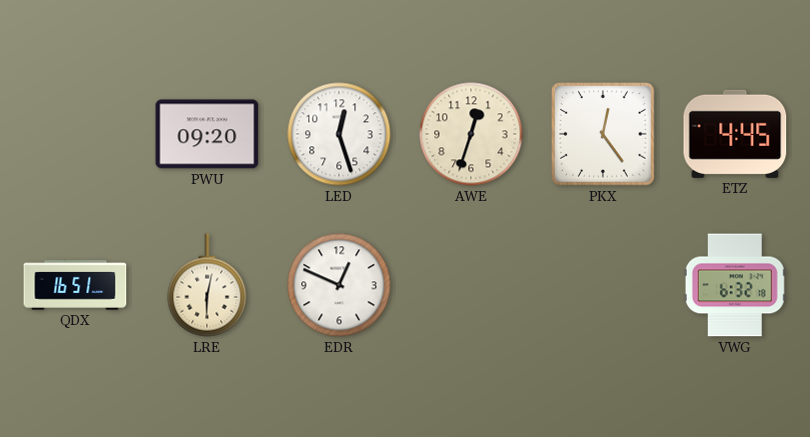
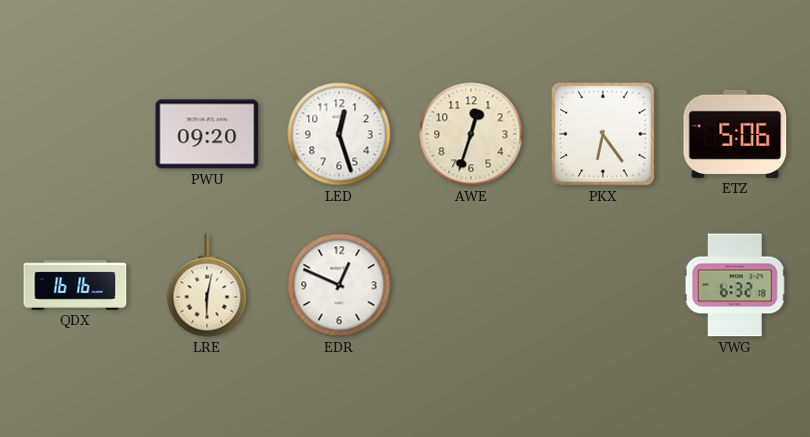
PKX: 12:24 -> 6:24 (604, 135)
ETZ: 4:45 -> 5:06 (735, 134)
QDX: 16:51 -> 16:16 (75, 285)
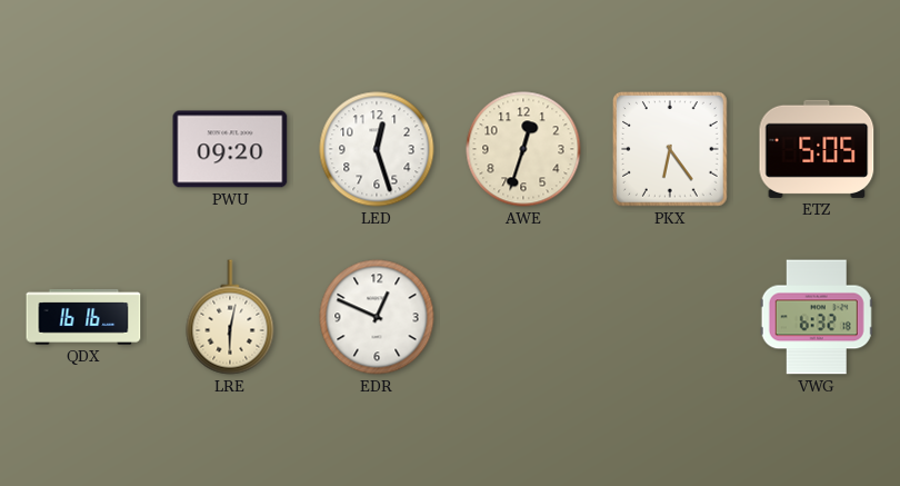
ETZ: 5:06 -> 5:05 (817, 149)
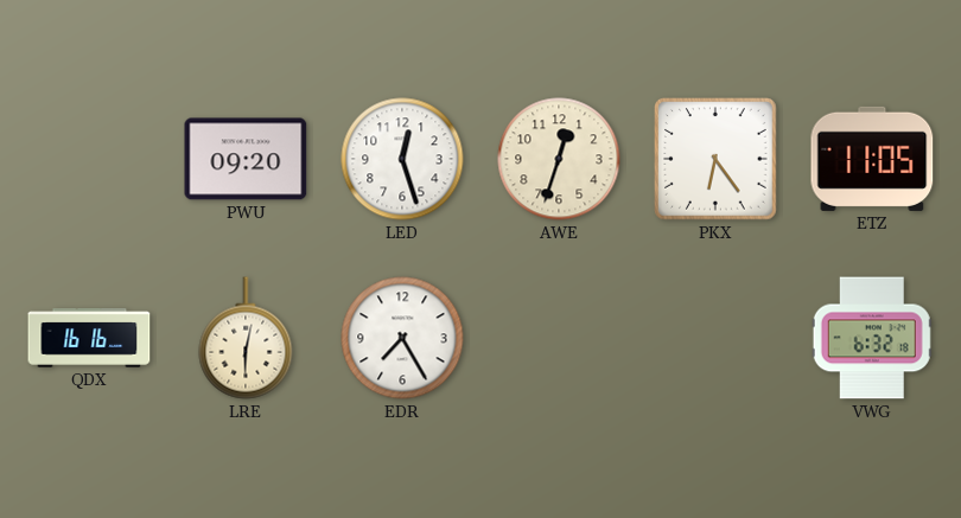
ETZ: 5:05 -> 11:05 (872, 159)
EDR: 12:49 -> 7:25 (402, 338)
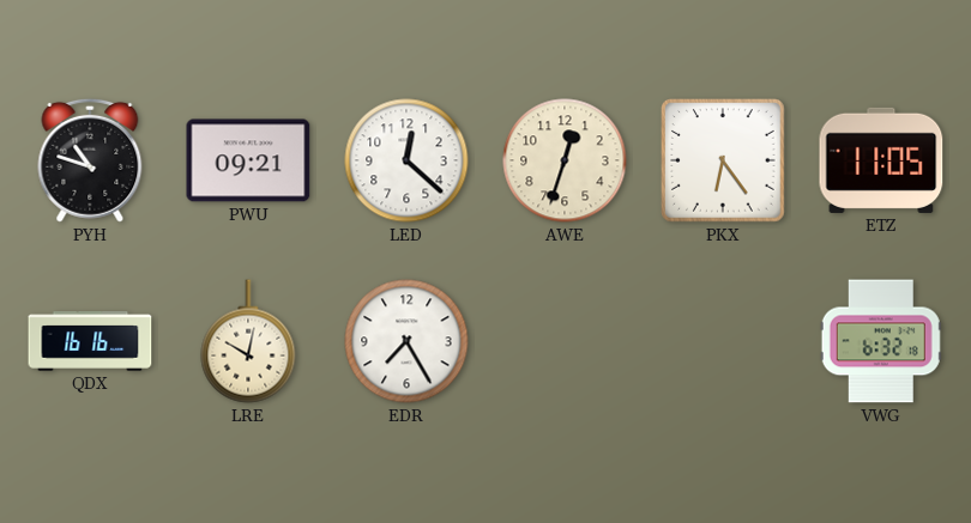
PYH: none -> 10:48 (90, 160)
PWU: 09:20 -> 09:21 (248, 160)
LED: 12:27 -> 12:22 (406, 160)
LRE: 6:02 -> 10:02 (248, 341)
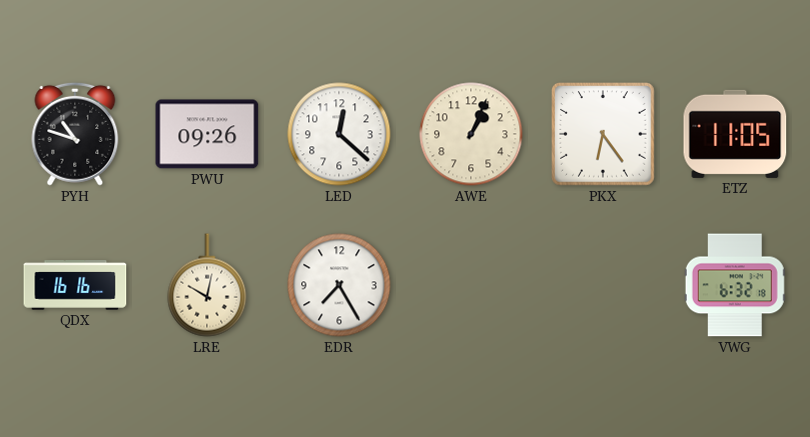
PWU: 09:21 -> 09:26 (207, 134)
AWE: 12:33 -> 1:04 (471, 134)
